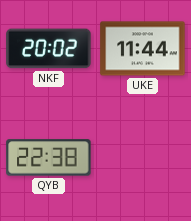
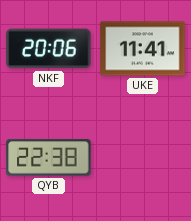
NKF: 20:02 -> 20:06 (49, 49)
UKE: 11:44 -> 11:41 (143, 49)
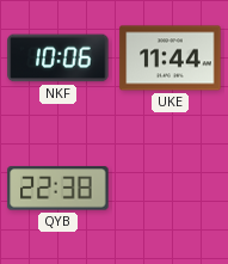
NKF: 20:06 -> 10:06 (58, 59)
UKE: 11:41 -> 11:44 (171, 59)
